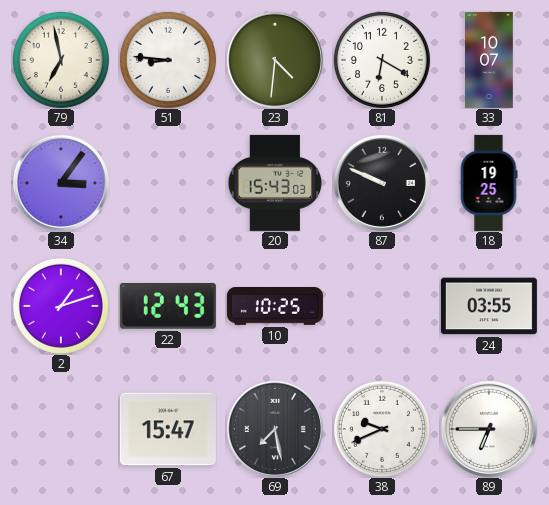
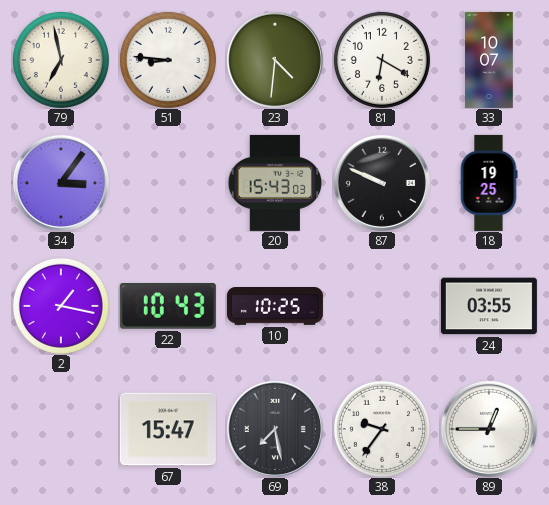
2: 1:12 -> 1:17 (61, 306)
22: 12:43 -> 10:43 (168, 306)
38: 9:41 -> 9:36 (382, 429)
89: 6:45 -> 12:45 (489, 429)
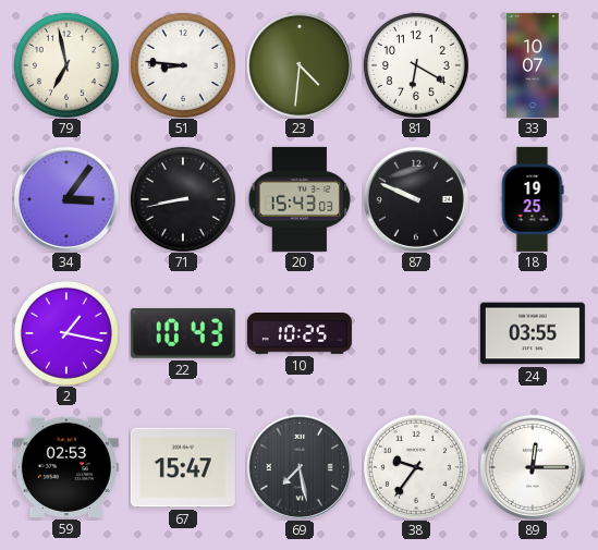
71: none -> 8:43 (183, 199)
59: none -> 02:53 (66, 467)
89: 12:45 -> 12:15 (533, 467)
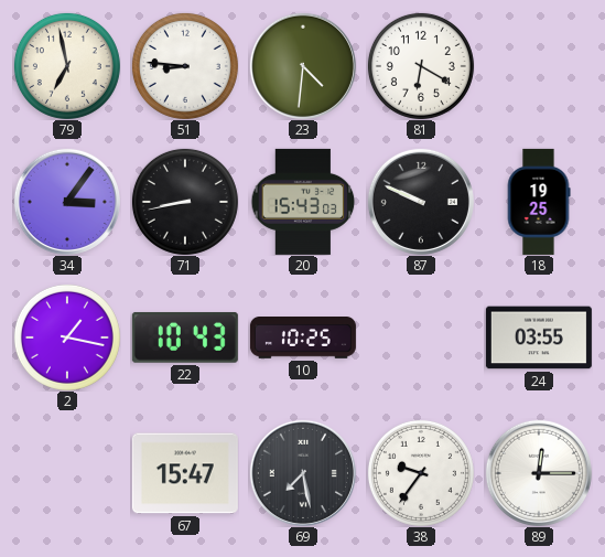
33: 10:07 -> none (533, 65)
59: 02:53 -> none (66, 467)
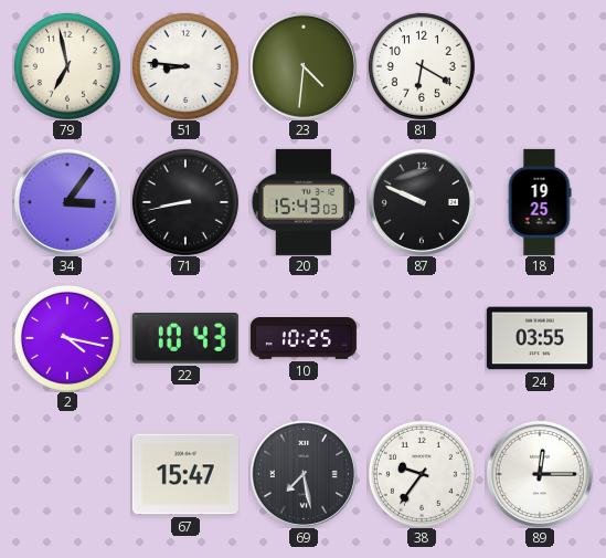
2: 1:17 -> 4:17 (67, 338)
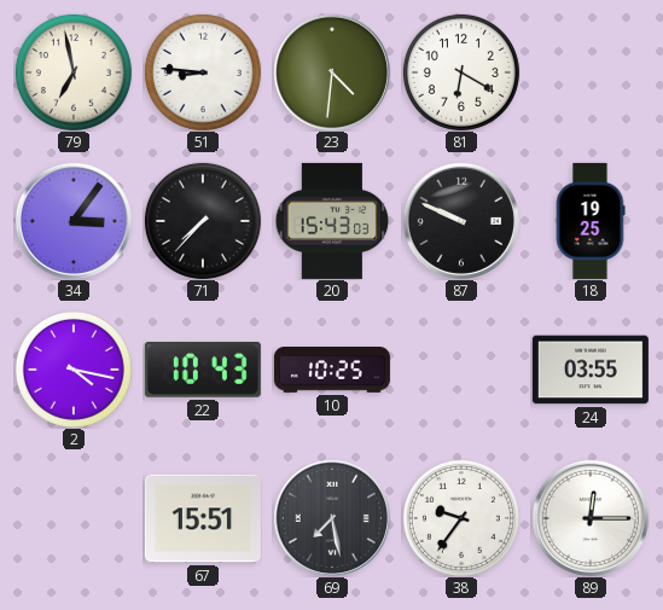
71: 8:43 -> 7:37 (203, 221)
67: 15:47 -> 15:51 (203, 518)
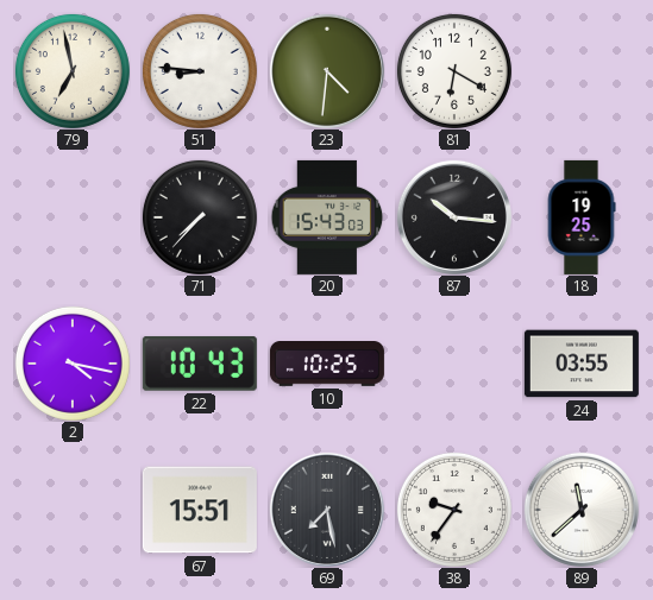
34: 3:06 -> none (74, 221)
87: 9:49 -> 10:16 (454, 217)
89: 12:15 -> 11:38 (582, 510)
